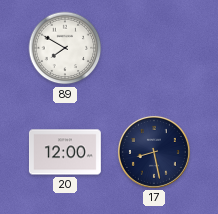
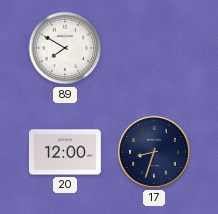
17: 8:28 -> 8:33 (154, 152)
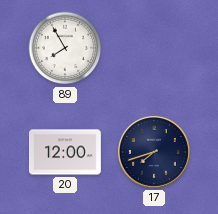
89: 7:50 -> 7:55 (65, 48)
17: 8:33 -> 7:42 (154, 152)
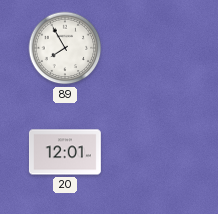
20: 12:00 -> 12:01 (65, 152)
17: 7:42 -> none (154, 152)
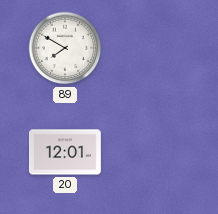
89: 7:55 -> 7:50 (65, 48)
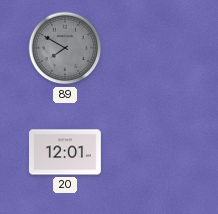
89 dial: white -> grey (65, 48)
